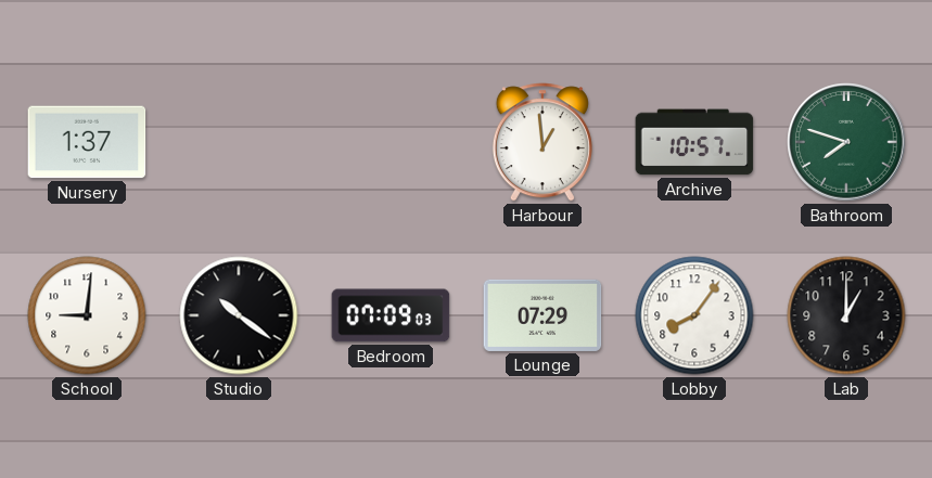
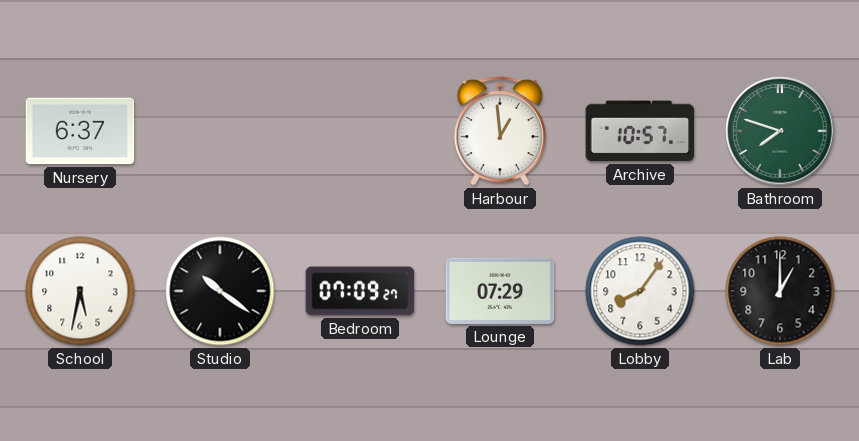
Nursery: 1:37 -> 6:37 (80, 131)
School: 9:01 -> 5:32 (80, 291)
Bedroom: 07:09:03 -> 07:09:27 (360, 291)
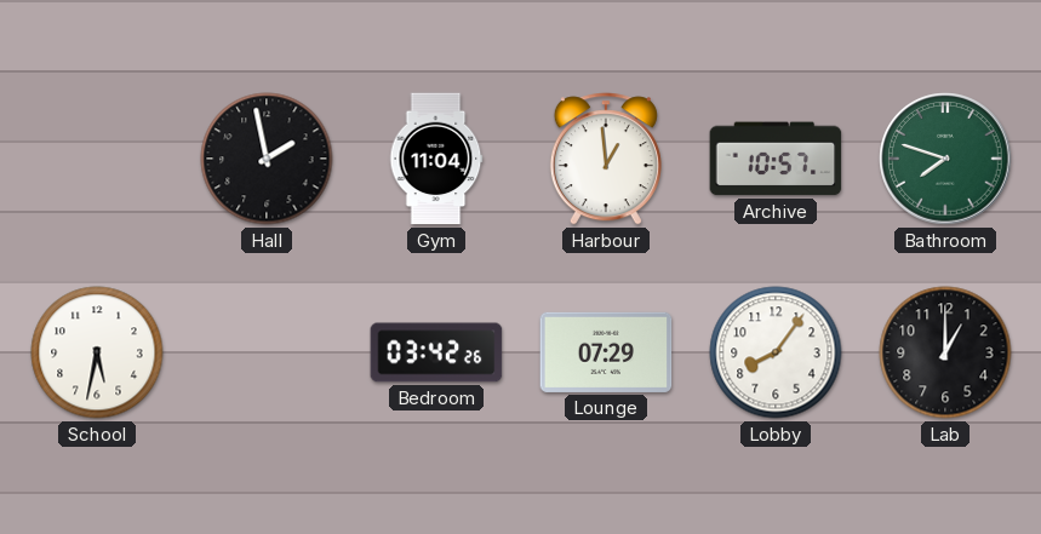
Nursery: 6:37 -> none (80, 131)
Hall: none -> 1:58 (267, 159)
Gym: none -> 11:04 (436, 159)
Studio: 10:21 -> none (220, 291)
Bedroom: 07:09 -> 03:42 (436, 352)
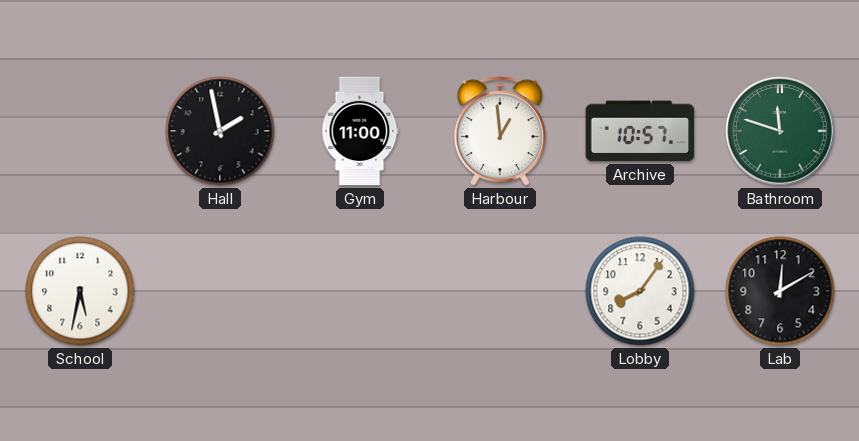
Gym: 11:04 -> 11:00 (360, 131)
Bathroom: 7:48 -> 11:48 (780, 131)
Bedroom: 03:42 -> none (436, 352)
Lounge: 07:29 -> none (606, 352)
Lab: 1:00 -> 12:10 (780, 291)
